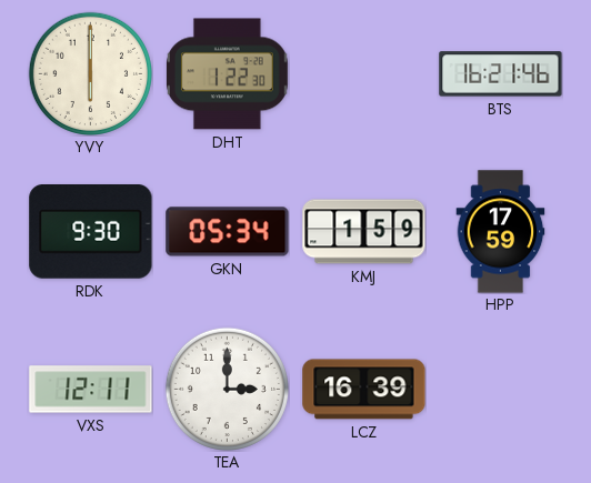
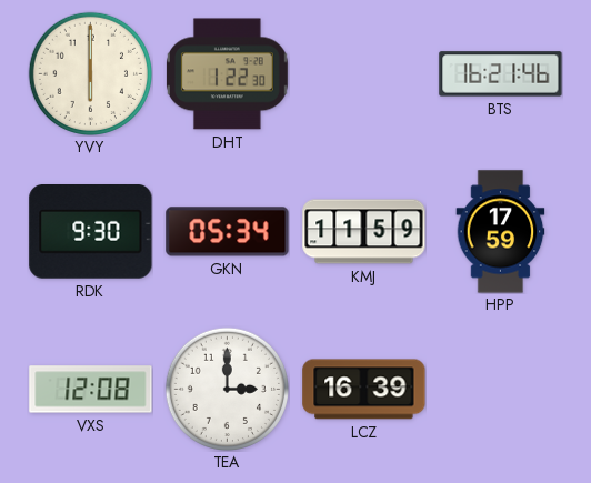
KMJ: 1:59 -> 11:59 (364, 232)
VXS: 12:11 -> 12:08 (91, 390)
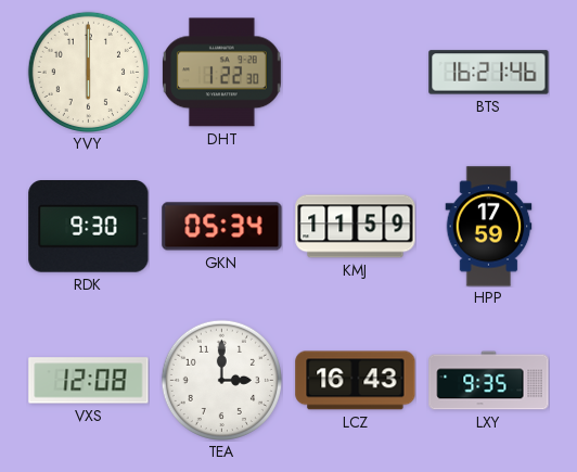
LCZ: 16:39 -> 16:43 (356, 381)
LXY: none -> 9:35 (489, 381)
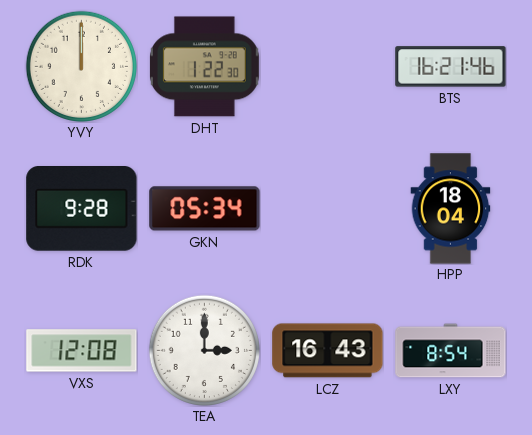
YVY: 6:00 -> 12:00 (81, 66)
RDK: 9:30 -> 9:28 (82, 209)
KMJ: 11:59 -> none (356, 227)
HPP: 17:59 -> 18:04 (451, 209)
LXY: 9:35 -> 8:54 (451, 351)
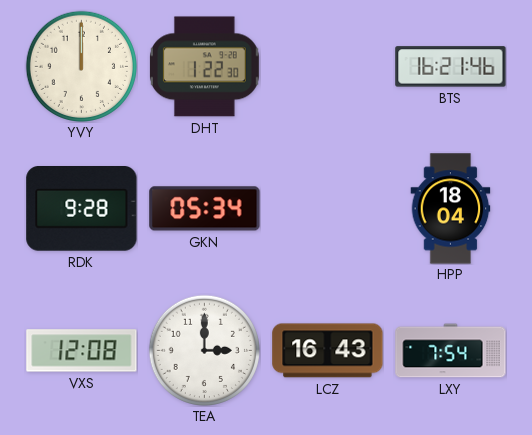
LXY: 8:54 -> 7:54 (451, 351)
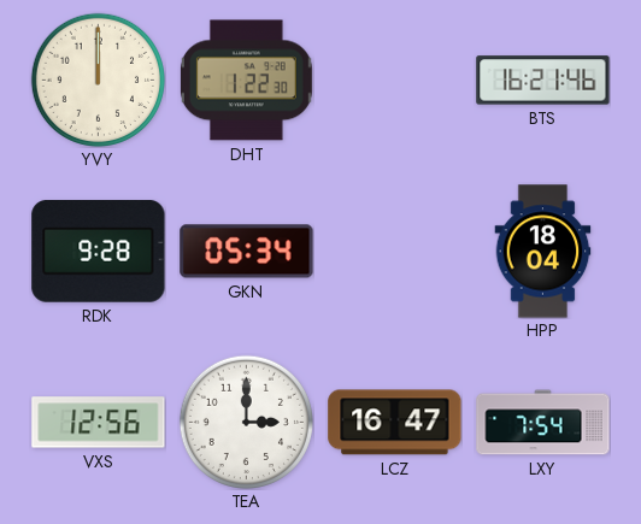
VXS: 12:08 -> 12:56 (99, 423)
LCZ: 16:43 -> 16:47 (395, 423)
